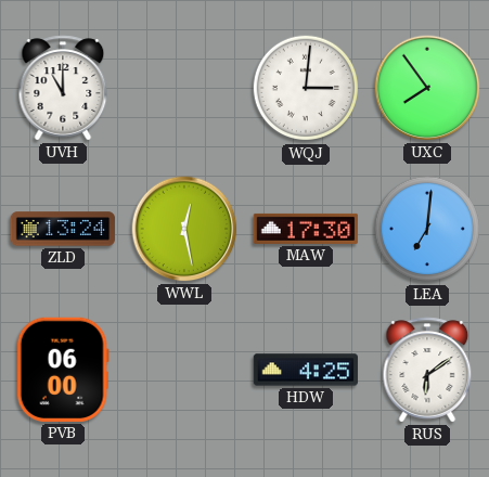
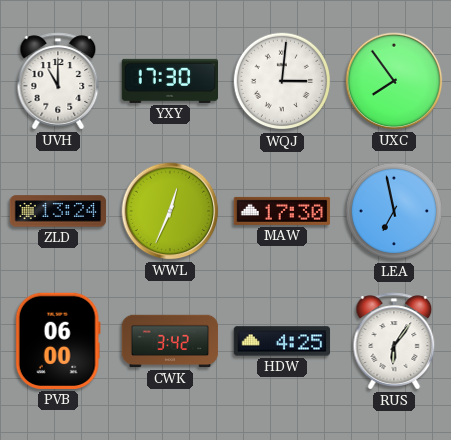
YXY: none -> 17:30 (170, 81)
WWL: 12:28 -> 12:34 (170, 211)
LEA: 7:01 -> 6:58 (394, 211)
CWK: none -> 3:42 (170, 341)
RUS: 6:09 -> 6:06 (394, 341)
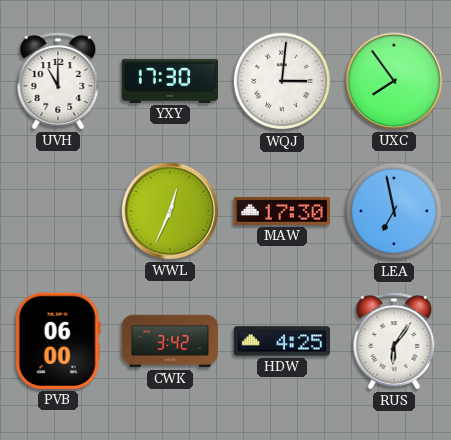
ZLD: 13:24 -> none (58, 211)
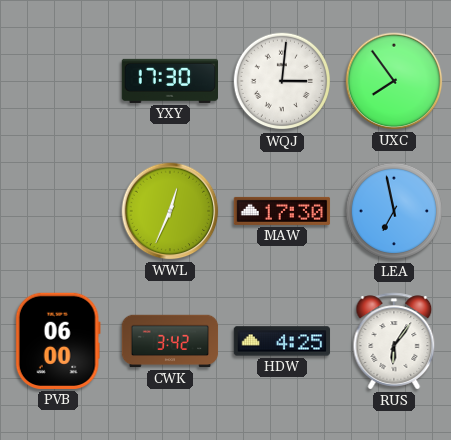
UVH: 11:00 -> none (58, 81)
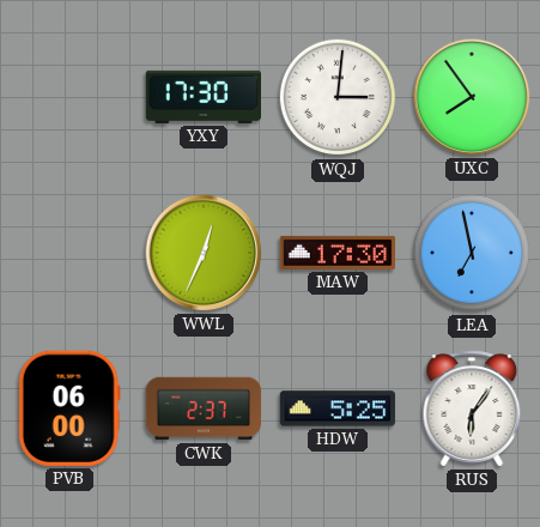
CWK: 3:42 -> 2:37 (204, 408)
HDW: 4:25 -> 5:25 (338, 408)
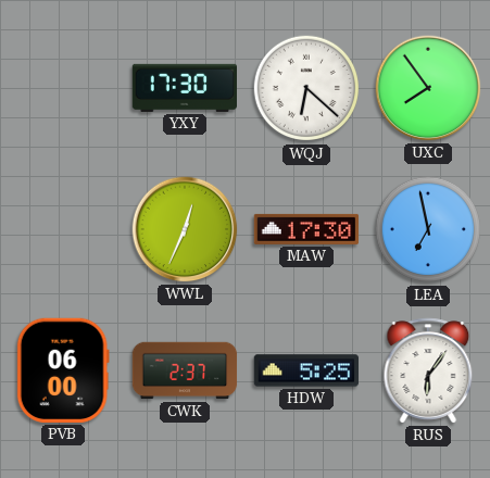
WQJ: 3:01 -> 6:22 (306, 88)
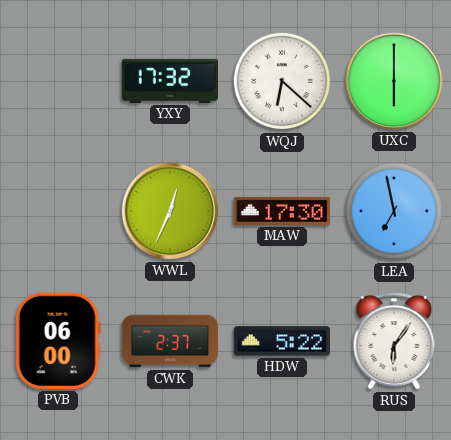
YXY: 17:30 -> 17:32 (170, 81)
UXC: 7:54 -> 6:00 (394, 81)
HDW: 5:25 -> 5:22 (282, 341)
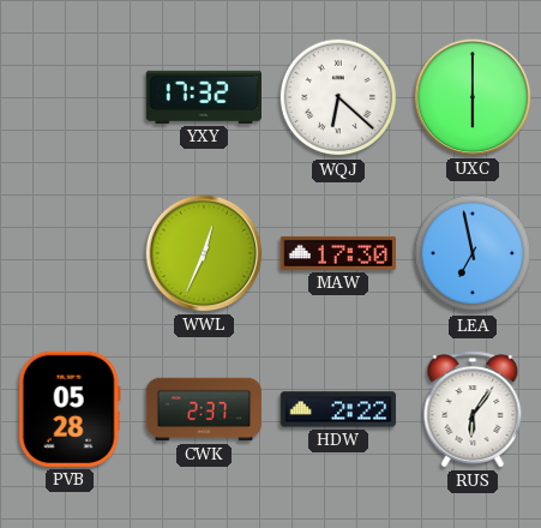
PVB: 06:00 -> 05:28 (70, 409)
HDW: 5:22 -> 2:22 (338, 409)
